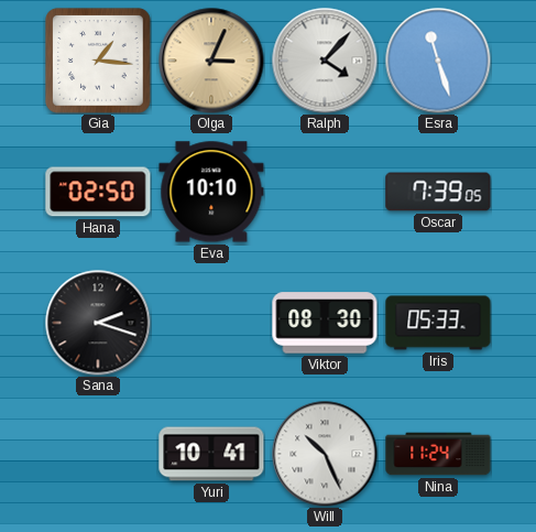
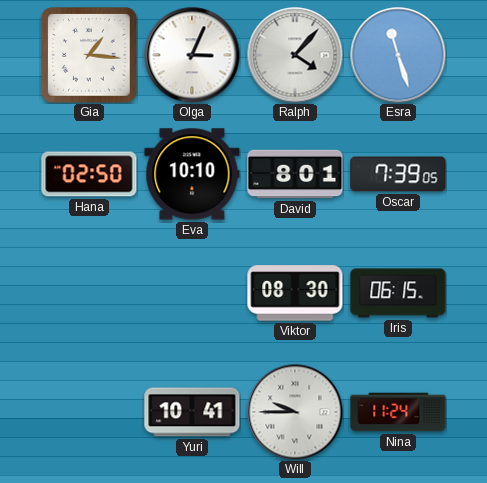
Olga dial: champagne -> white (192, 55)
David: none -> 8:01 (295, 174)
Sana: 2:18 -> none (98, 323)
Iris: 05:33 -> 06:15 (398, 293)
Will: 10:26 -> 9:45 (295, 412)
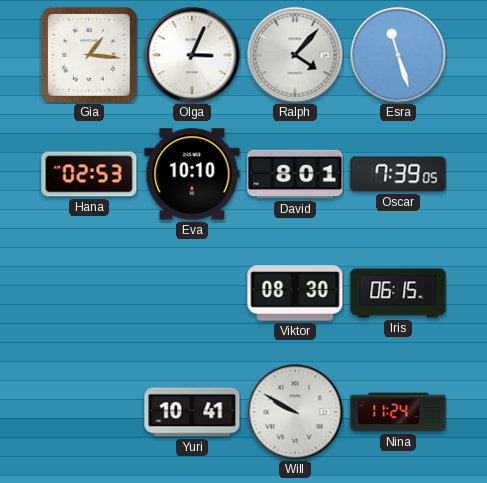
Hana: 02:50 -> 02:53 (89, 174)
Will: 9:45 -> 9:50 (295, 412)
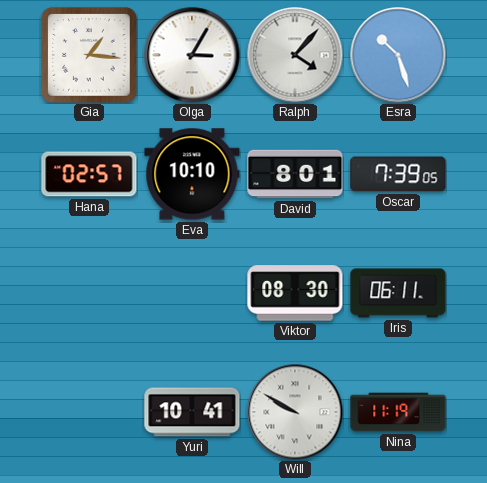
Olga: 3:04 -> 3:05 (192, 55)
Esra: 11:27 -> 10:27 (398, 55)
Hana: 02:53 -> 02:57 (89, 174)
Iris: 06:15 -> 06:11 (398, 293)
Nina: 11:24 -> 11:19 (398, 412)
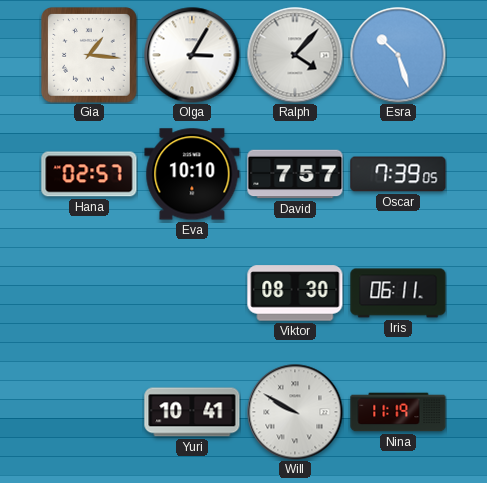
David: 8:01 -> 7:57 (295, 174)
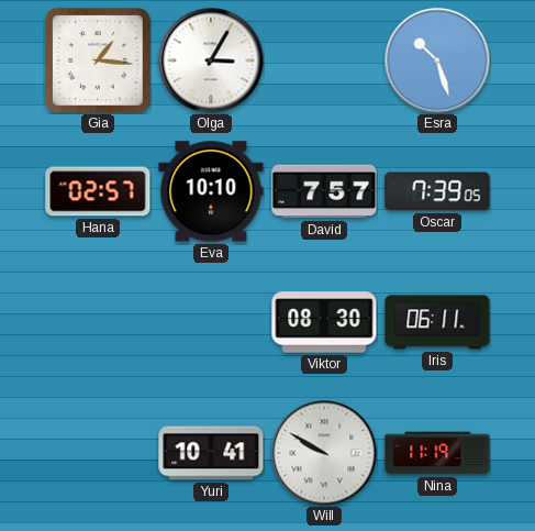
Ralph: 4:07 -> none (295, 55)
